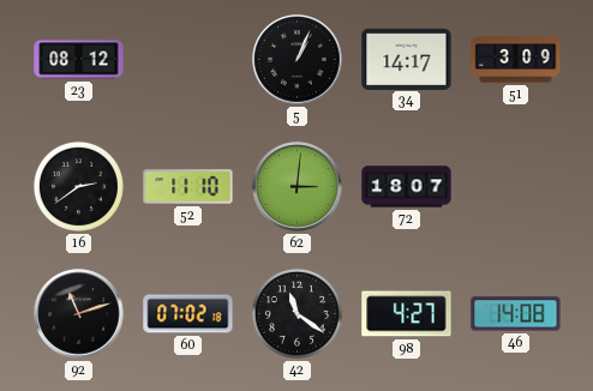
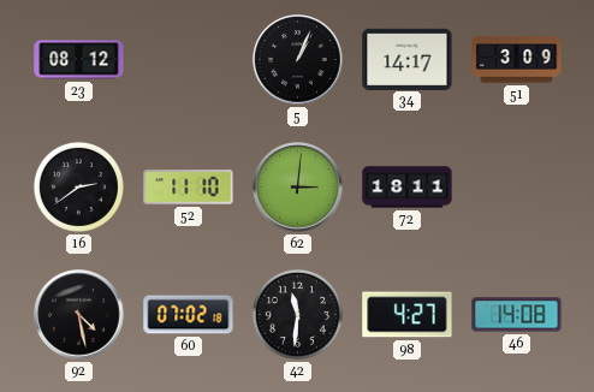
72: 18:07 -> 18:11 (408, 188)
92: 11:12 -> 4:28 (79, 315)
42: 11:21 -> 11:31 (297, 314)
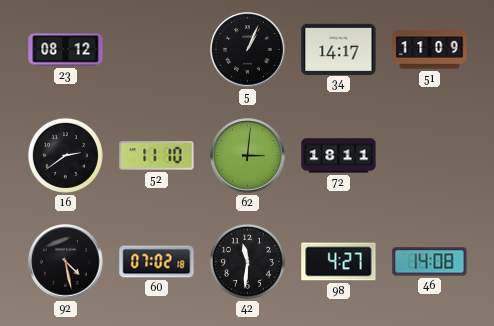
51: 3:09 -> 11:09 (430, 50)
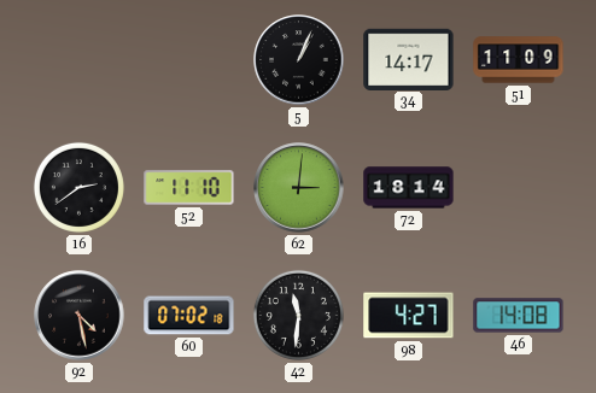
23: 08:12 -> none (66, 50)
72: 18:11 -> 18:14 (409, 188)
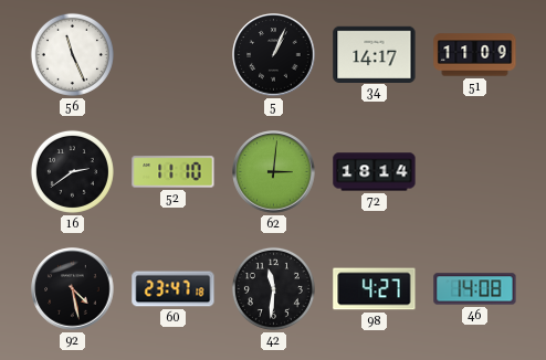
56: none -> 11:26 (72, 54)
60: 07:02 -> 23:47 (174, 289)
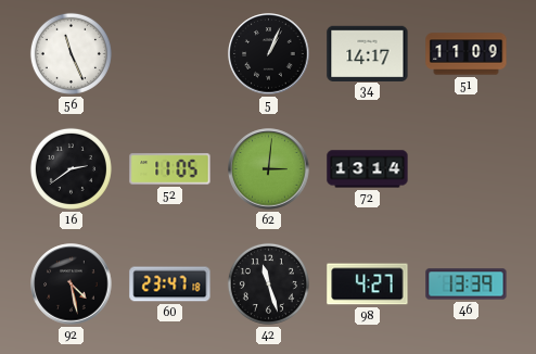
52: 11:10 -> 11:05 (170, 169)
72: 18:14 -> 13:14 (368, 169)
42: 11:31 -> 11:27 (268, 283)
46: 14:08 -> 13:39 (467, 285)
